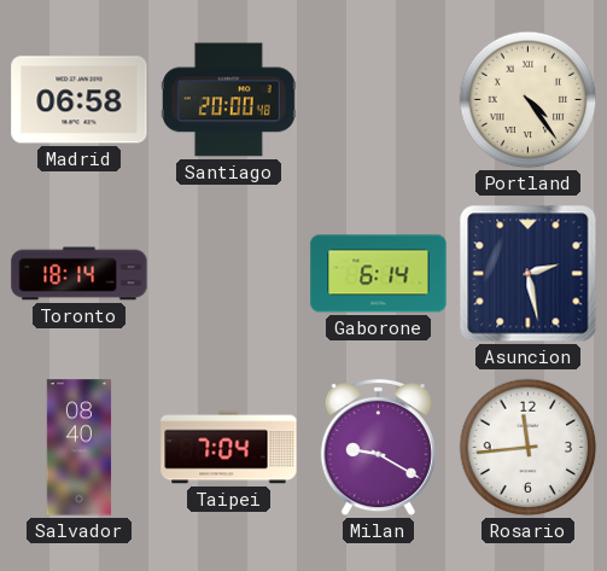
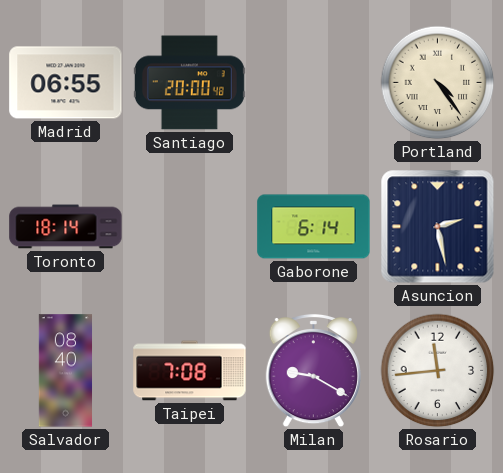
Madrid: 06:58 -> 06:55 (66, 83)
Taipei: 7:04 -> 7:08 (190, 371)
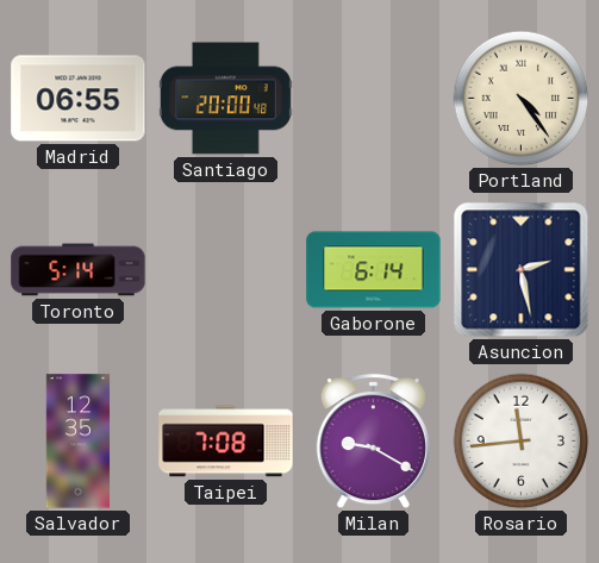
Toronto: 18:14 -> 5:14 (79, 270)
Salvador: 08:40 -> 12:35 (79, 442)
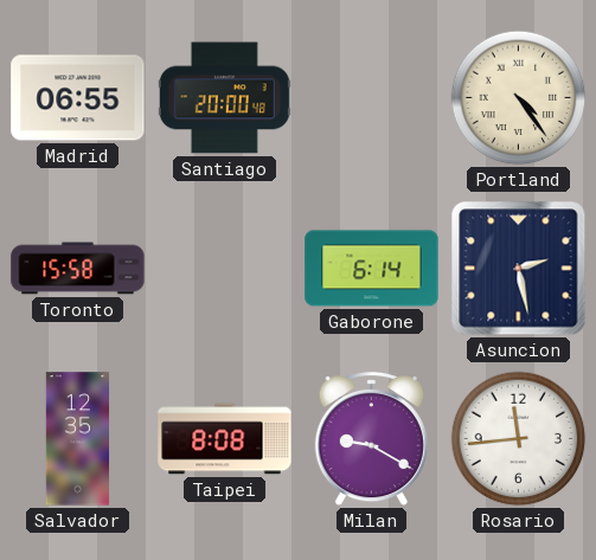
Toronto: 5:14 -> 15:58 (78, 269)
Taipei: 7:08 -> 8:08 (225, 439)
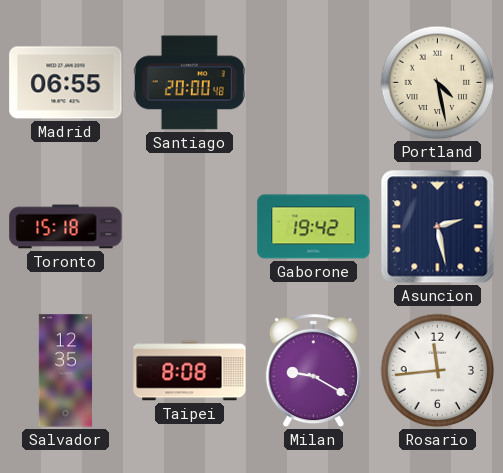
Portland: 4:24 -> 4:28 (438, 83)
Toronto: 15:58 -> 15:18 (66, 227)
Gaborone: 6:14 -> 19:42 (314, 227)
